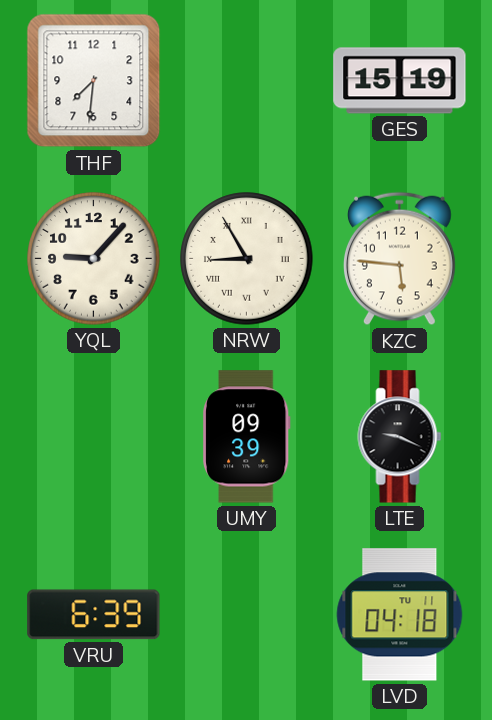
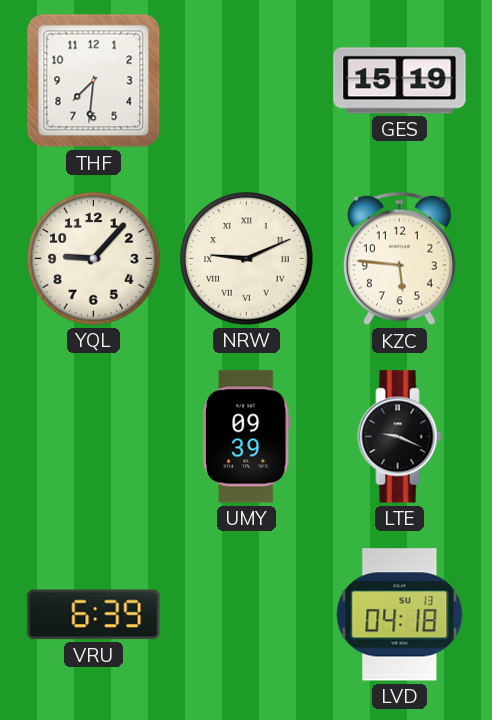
NRW: 8:55 -> 9:11 (247, 259)
LVD date: TU 11 -> SU 13 (400, 615)
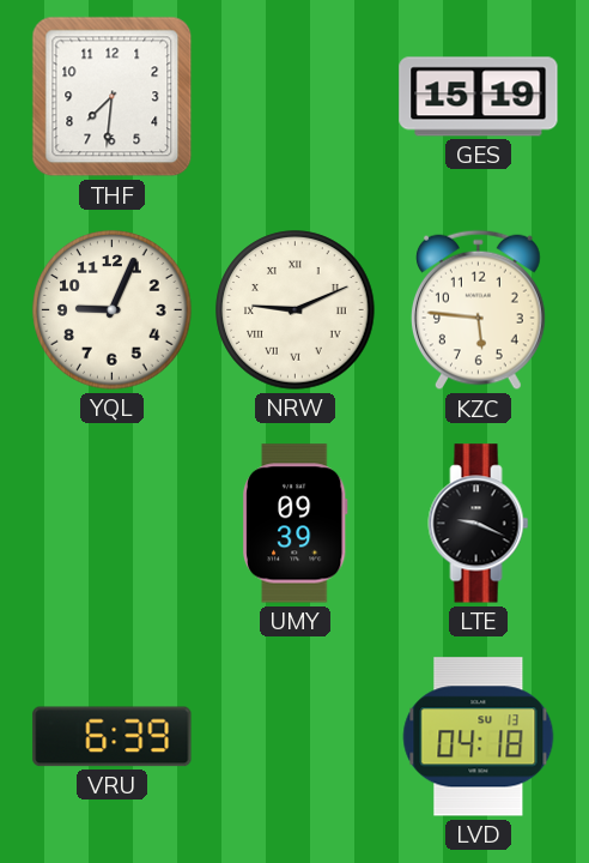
YQL: 9:07 -> 9:04 (113, 310)
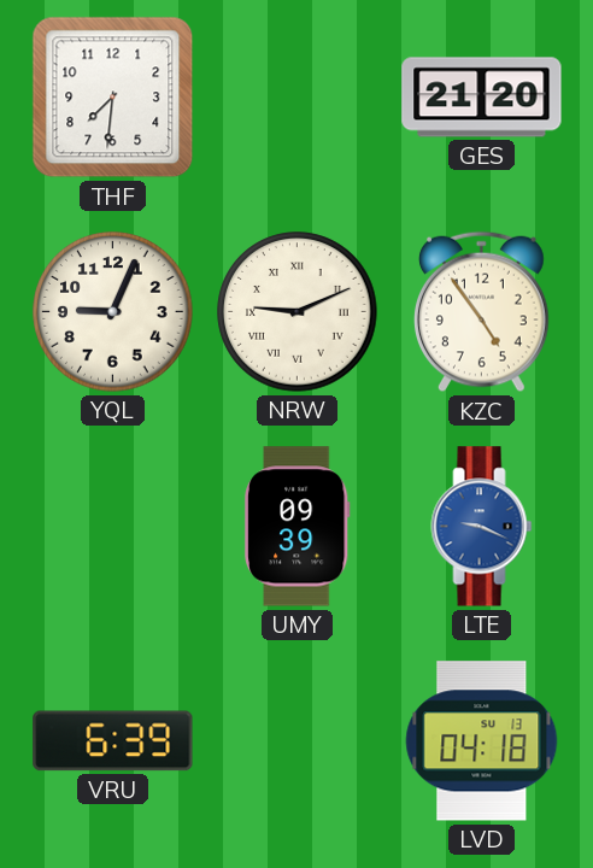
GES: 15:19 -> 21:20 (482, 98)
KZC: 5:46 -> 4:54 (482, 312)
LTE dial: black -> blue (482, 527)
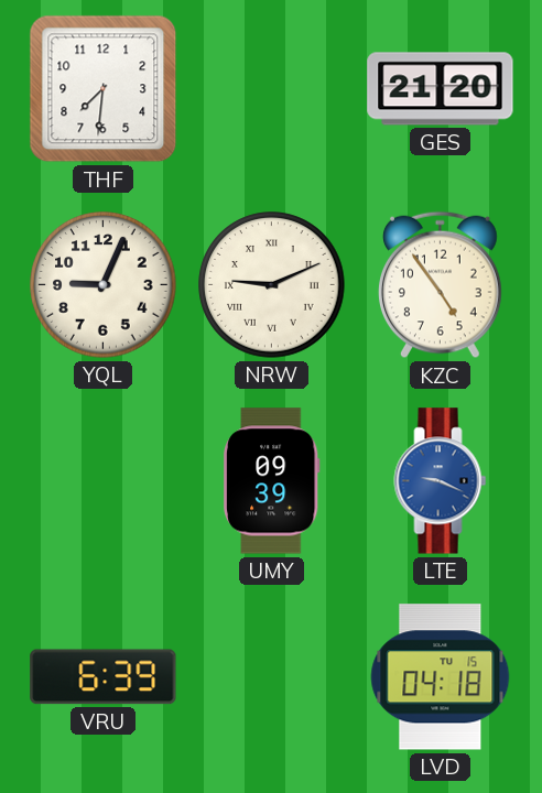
LVD date: SU 13 -> TU 15 (441, 677)
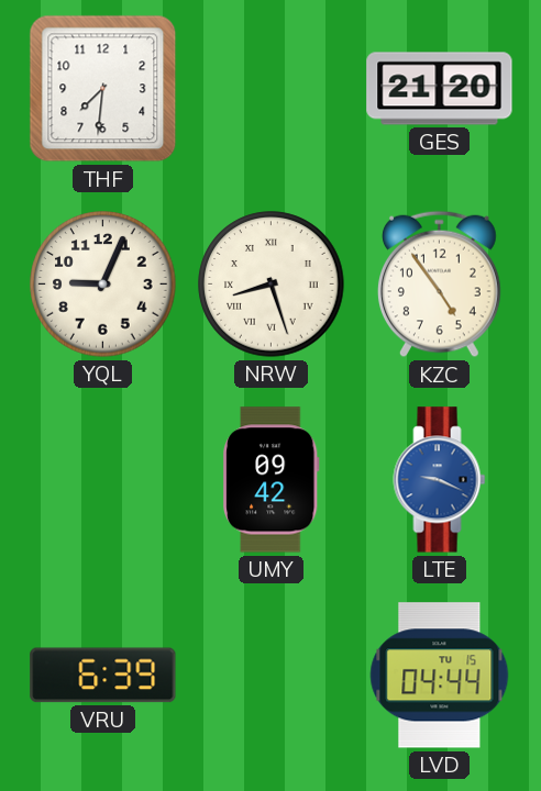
NRW: 9:11 -> 8:27 (272, 285)
UMY: 09:39 -> 09:42 (272, 480)
LVD: 04:18 -> 04:44 (440, 676)
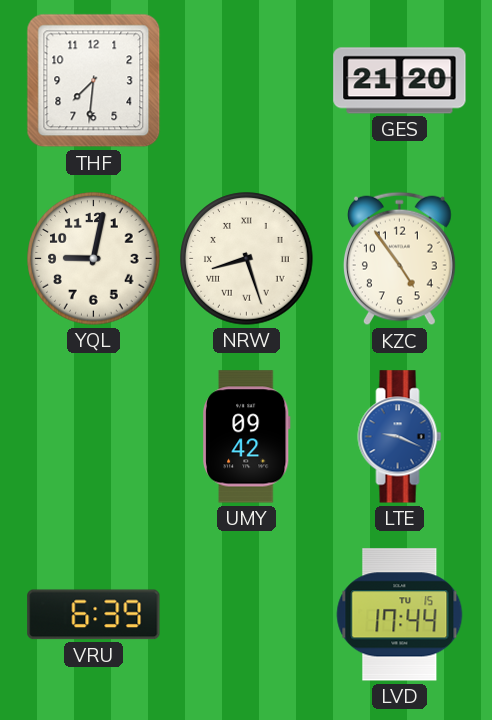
YQL: 9:04 -> 9:02 (94, 259)
LVD: 04:44 -> 17:44 (400, 615)
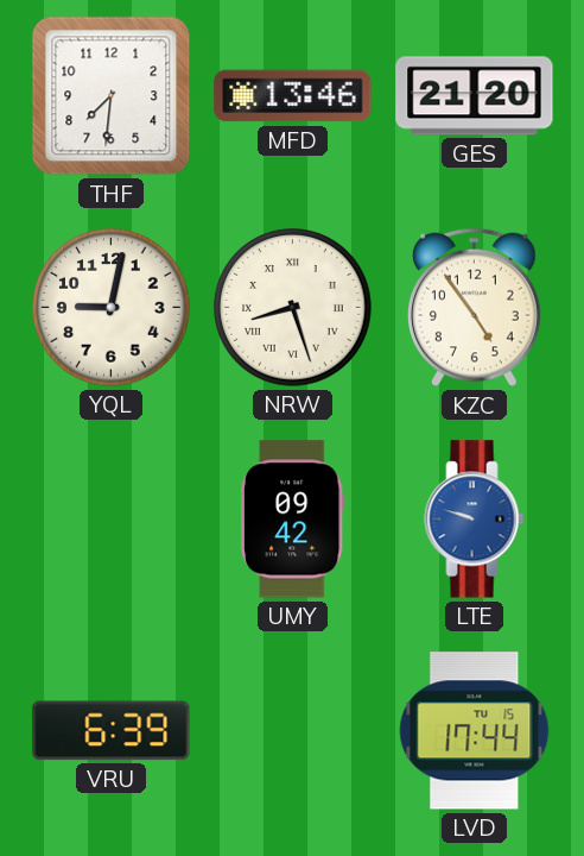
MFD: none -> 13:46 (293, 96)
LTE: 9:19 -> 9:48 (475, 520)
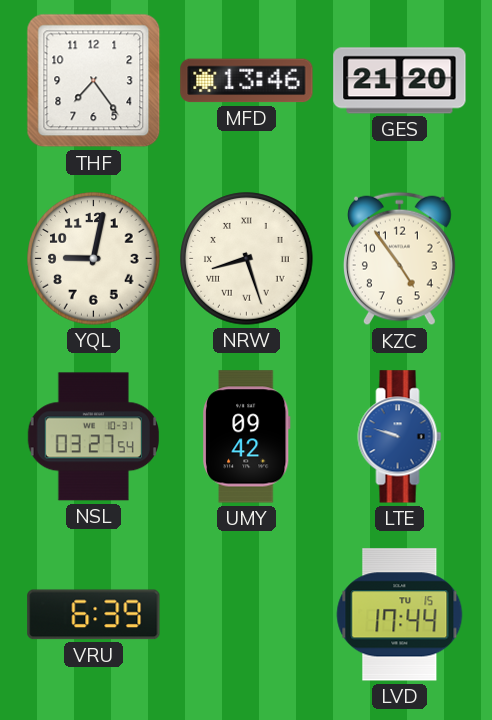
THF: 7:31 -> 7:24 (94, 81)
NSL: none -> 03:27 (93, 437)
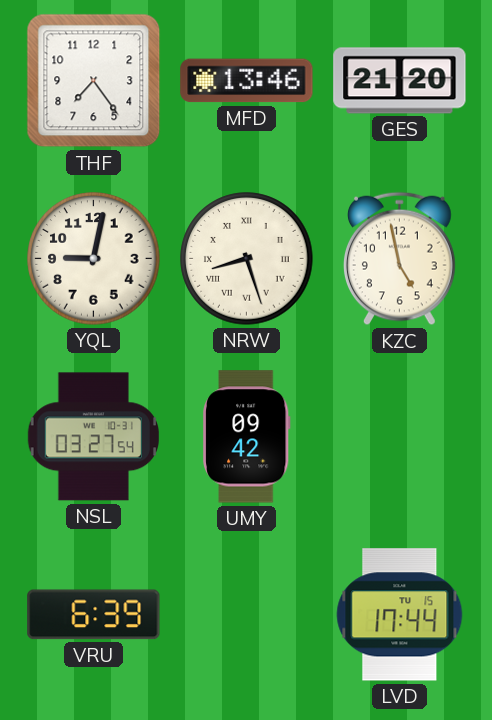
KZC: 4:54 -> 4:58 (400, 259)
LTE: 9:48 -> none (400, 437)
